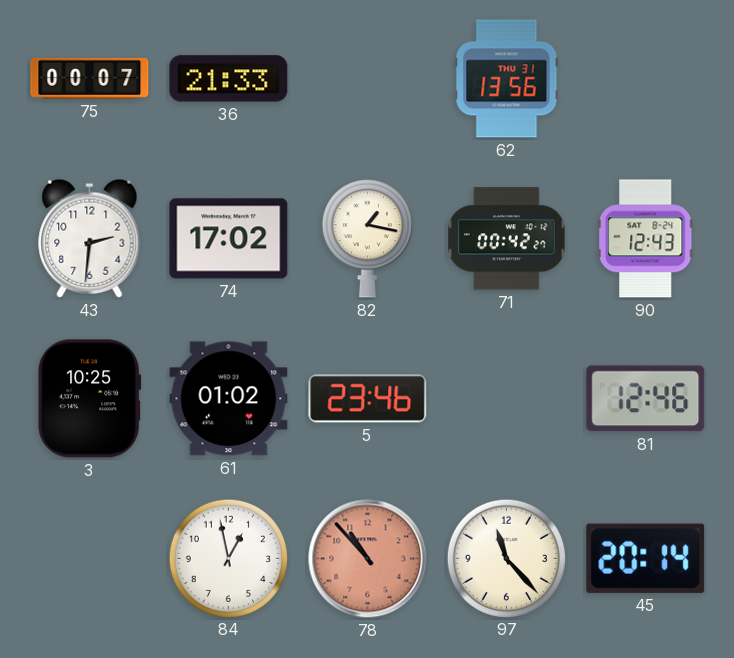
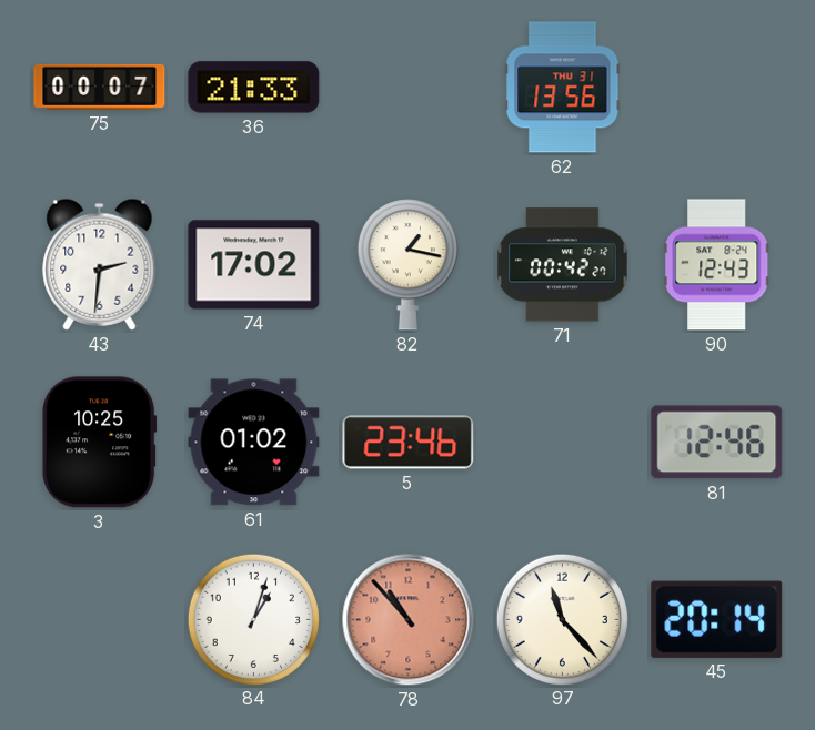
84: 12:58 -> 1:03 (253, 619)
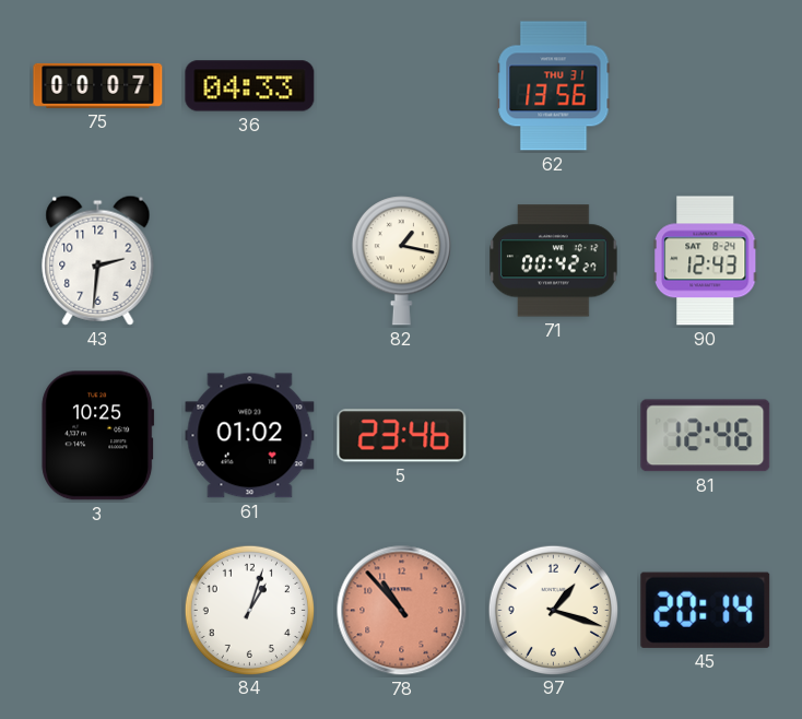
36: 21:33 -> 04:33 (250, 86)
74: 17:02 -> none (254, 265)
97: 11:23 -> 1:18 (553, 610)
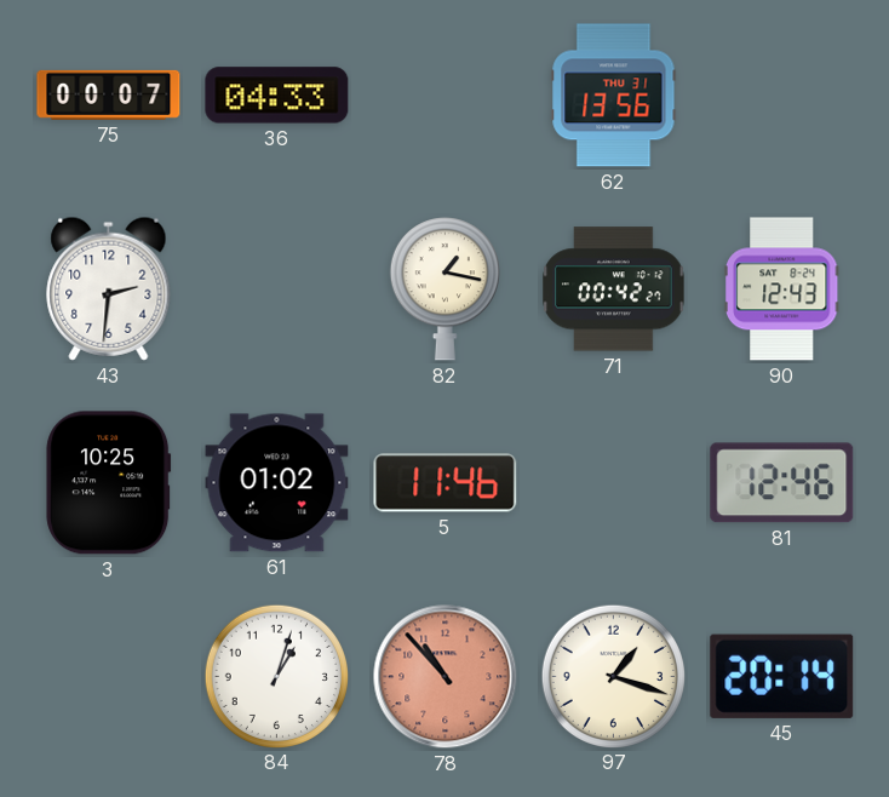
5: 23:46 -> 11:46 (446, 483)
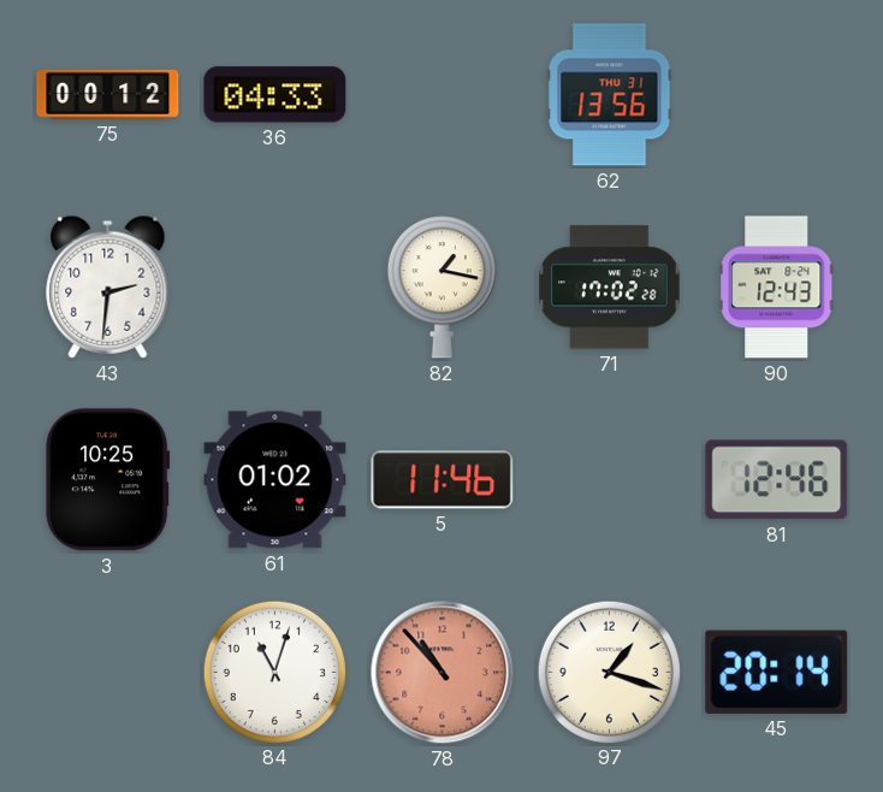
75: 00:07 -> 00:12 (108, 94)
71: 00:42 -> 17:02 (610, 288)
84: 1:03 -> 11:03 (274, 672)
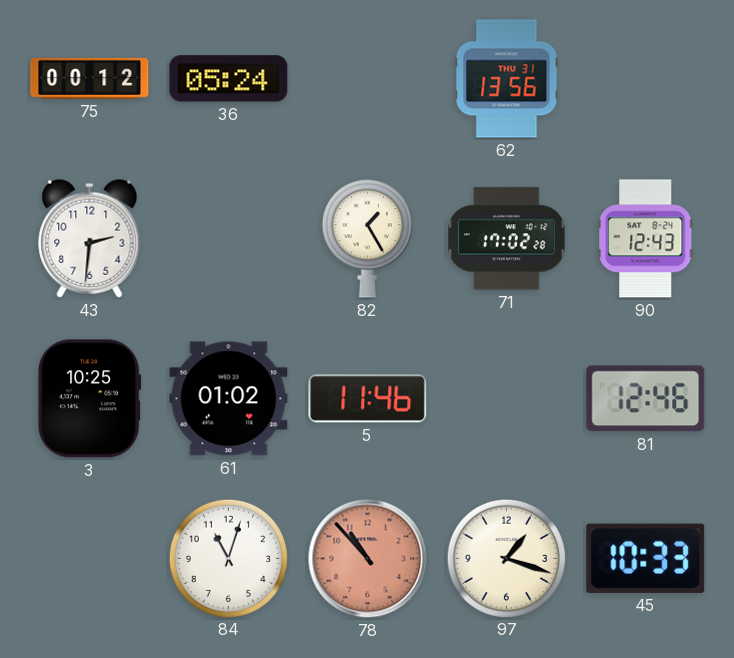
36: 04:33 -> 05:24 (229, 79)
82: 1:17 -> 1:25 (367, 239)
45: 20:14 -> 10:33 (646, 558)
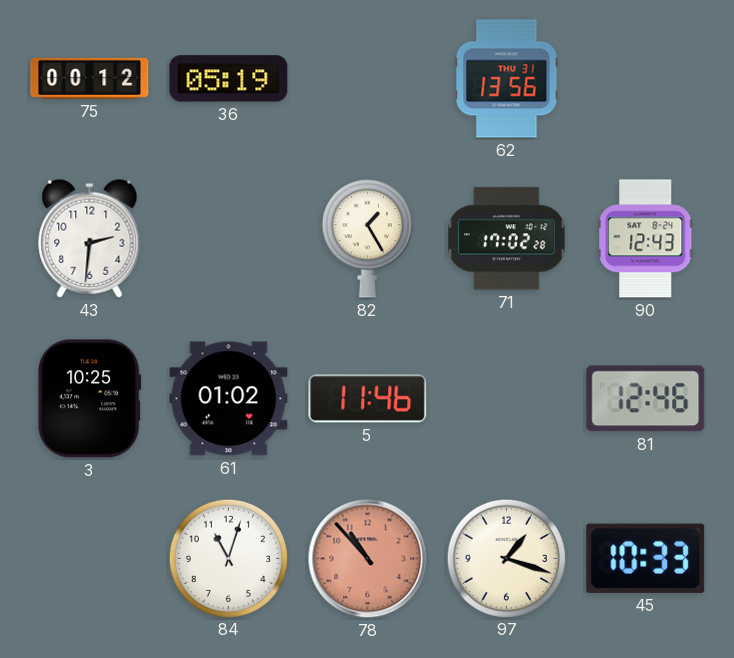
36: 05:24 -> 05:19 (229, 79)
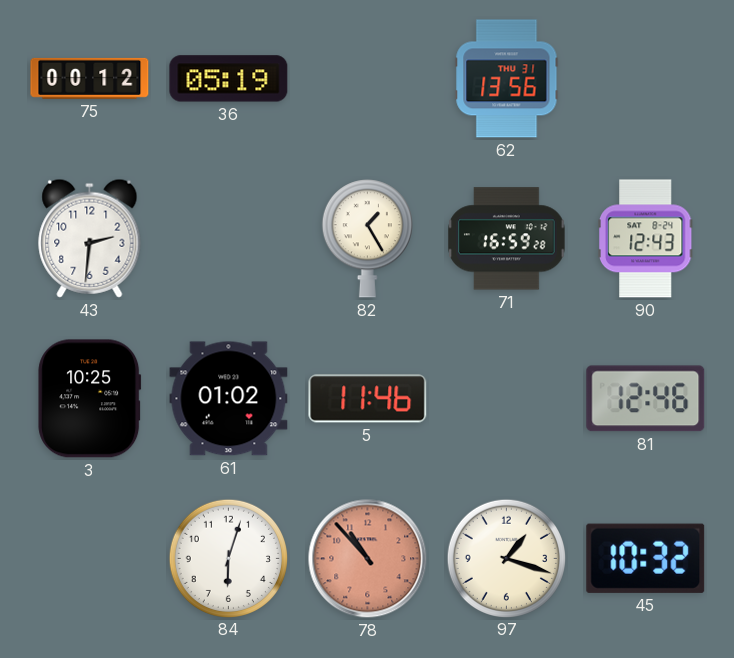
71: 17:02 -> 16:59 (507, 239)
84: 11:03 -> 6:03 (228, 558)
45: 10:33 -> 10:32 (646, 558)
